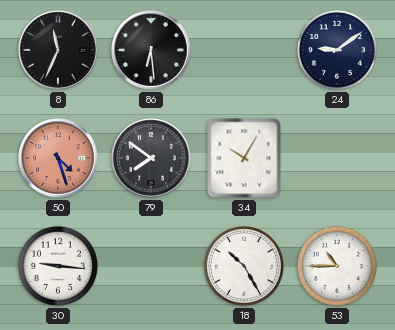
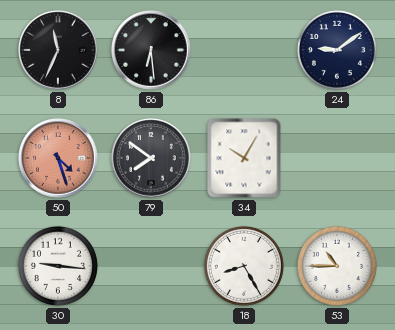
18: 10:25 -> 8:25 (244, 266)
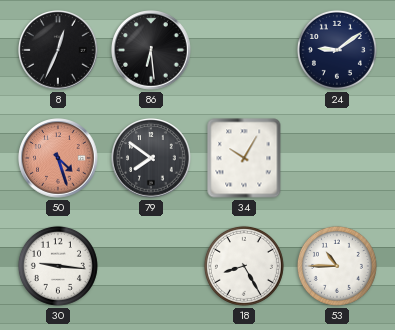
8: 11:34 -> 12:34 (58, 50)
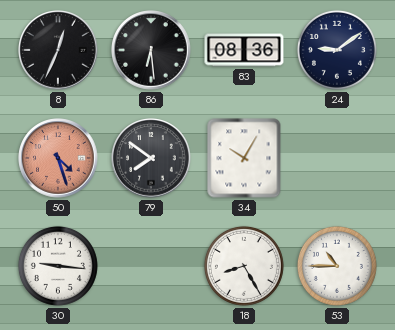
83: none -> 08:36 (244, 50)
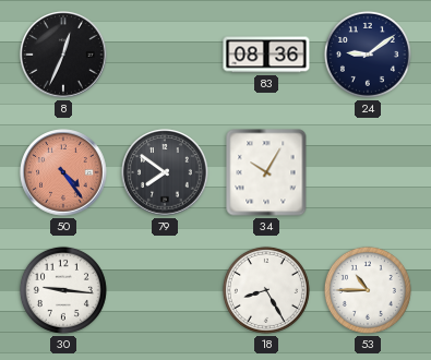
86: 6:29 -> none (151, 50)
50: 4:27 -> 4:24 (63, 172)
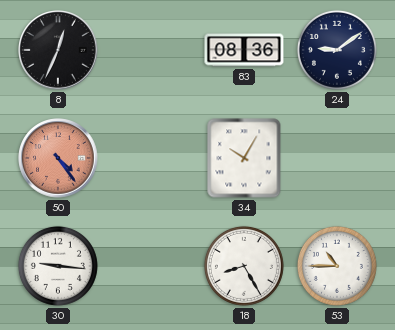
79: 7:51 -> none (165, 172)
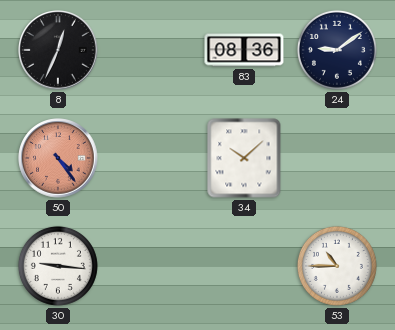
34: 10:05 -> 10:08 (244, 158)
18: 8:25 -> none (244, 266)
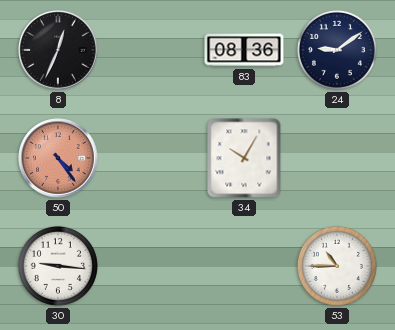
34: 10:08 -> 10:05 (244, 158)
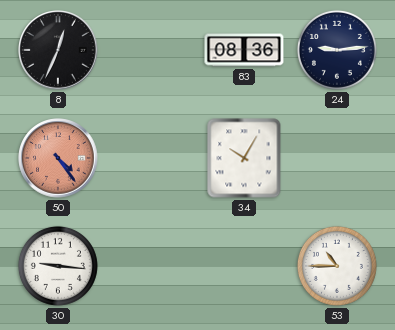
24: 9:09 -> 9:14 (337, 50)
